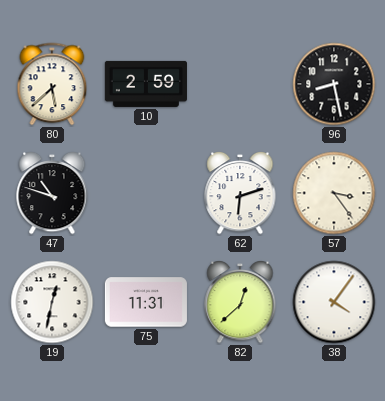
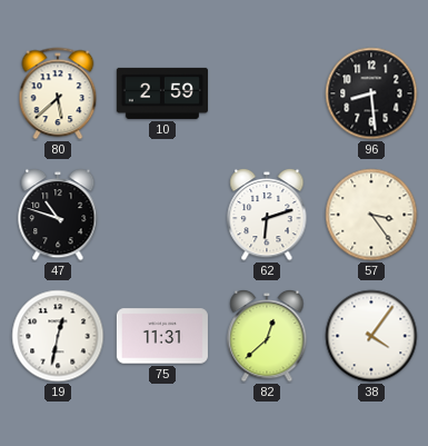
96: 8:28 -> 8:29 (371, 93)
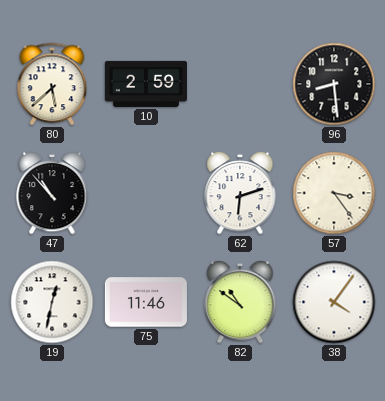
47: 10:48 -> 10:53 (52, 193)
75: 11:31 -> 11:46 (146, 302)
82: 12:38 -> 10:51 (240, 302)
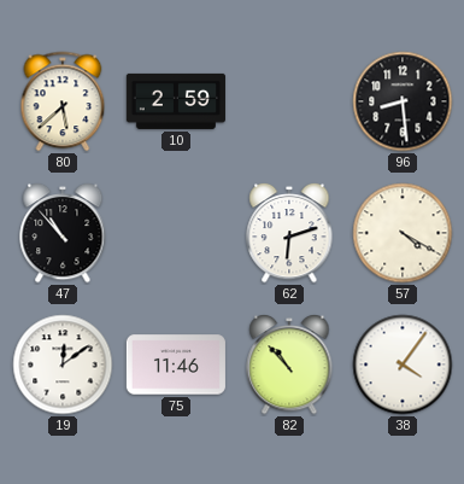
57: 3:24 -> 4:20 (403, 233)
19: 12:32 -> 12:09 (63, 365)
82: 10:51 -> 10:53 (289, 365)
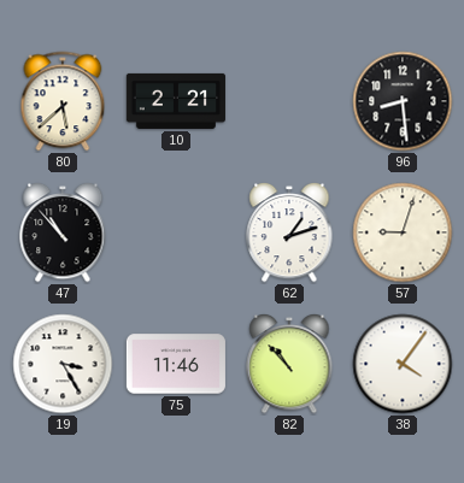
10: 2:59 -> 2:21 (176, 101)
62: 6:12 -> 1:12 (289, 232)
57: 4:20 -> 9:03 (403, 232)
19: 12:09 -> 3:25 (63, 364)
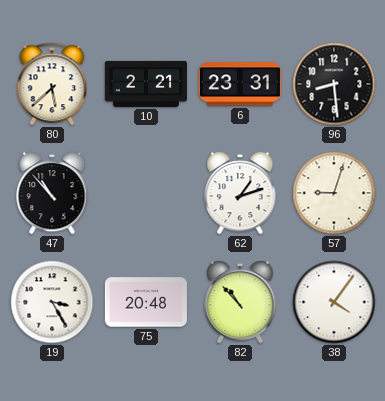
6: none -> 23:31 (240, 84)
75: 11:46 -> 20:48 (146, 302)
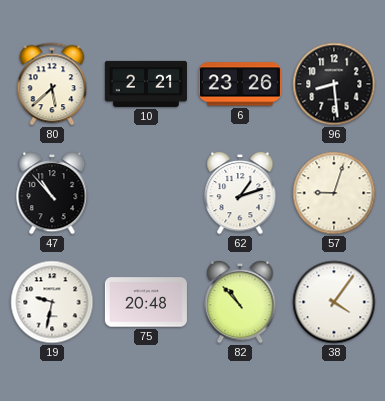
6: 23:31 -> 23:26 (240, 84)
19: 3:25 -> 9:32 (52, 302)
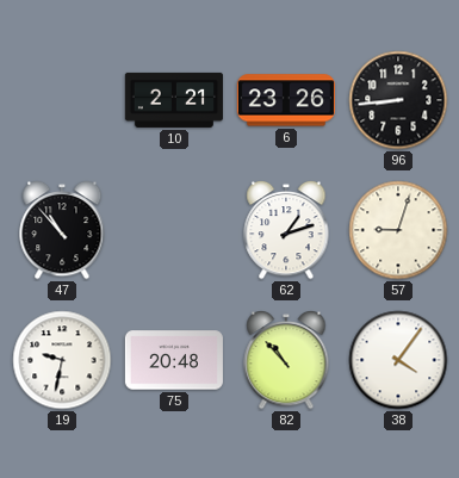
80: 5:38 -> none (52, 84)
96: 8:29 -> 8:44 (398, 100)
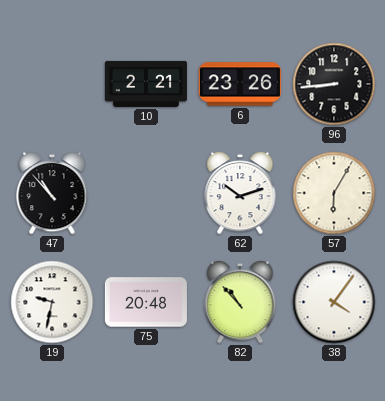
62: 1:12 -> 10:12 (240, 193)
57: 9:03 -> 6:05 (334, 193)
